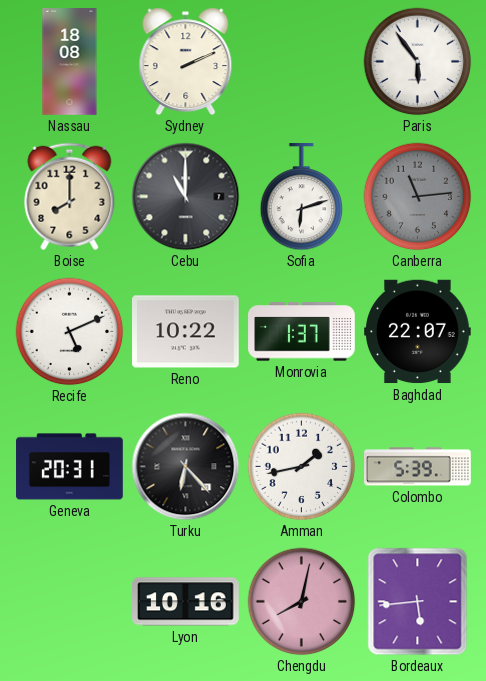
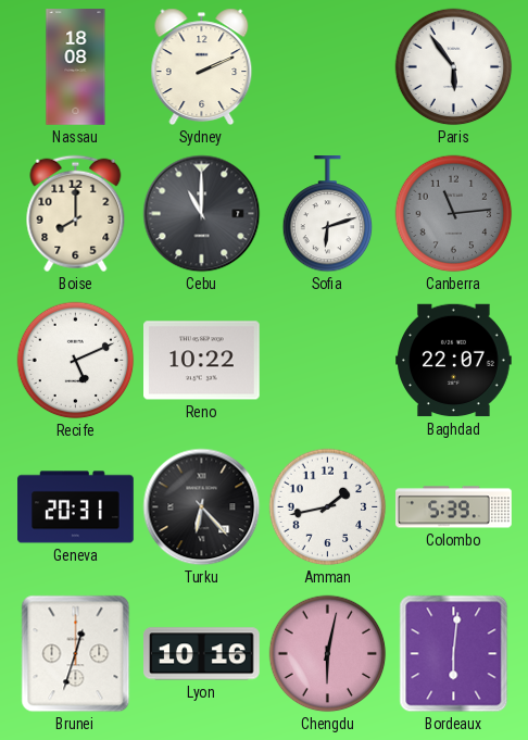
Monrovia: 1:37 -> none (302, 332)
Brunei: none -> 12:33 (76, 654)
Chengdu: 8:02 -> 6:02 (328, 654)
Bordeaux: 5:44 -> 6:01 (454, 654)
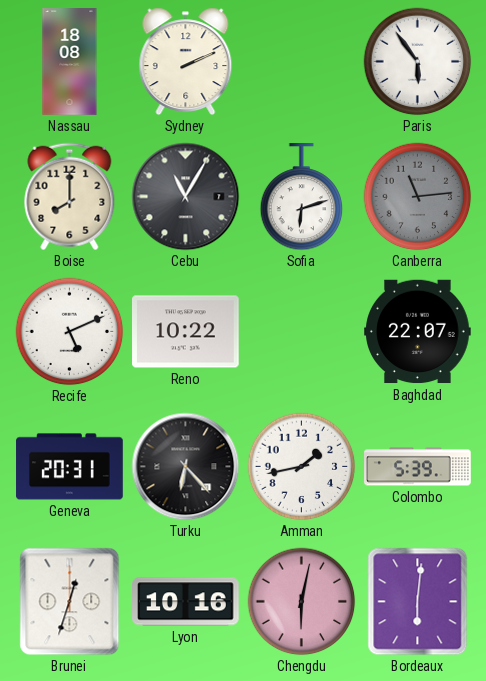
Cebu: 11:00 -> 11:05 (186, 197)
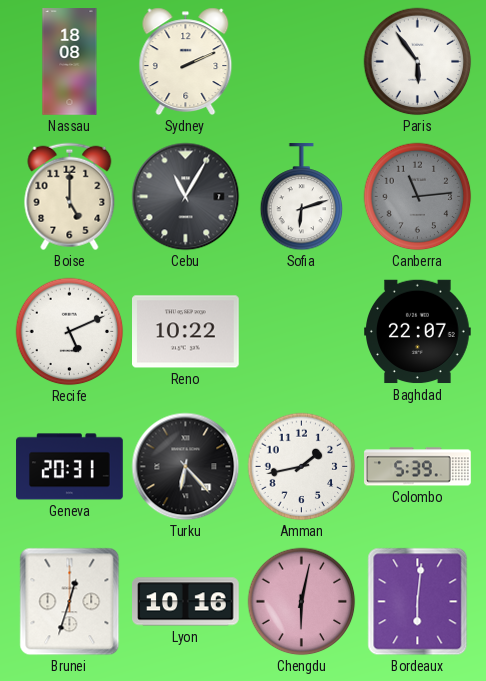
Boise: 8:00 -> 5:00 (70, 197)
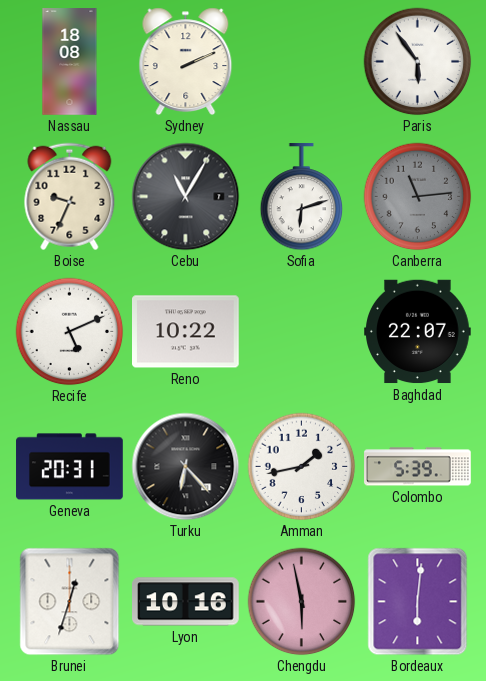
Boise: 5:00 -> 9:34 (70, 197)
Chengdu: 6:02 -> 5:58 (302, 602)
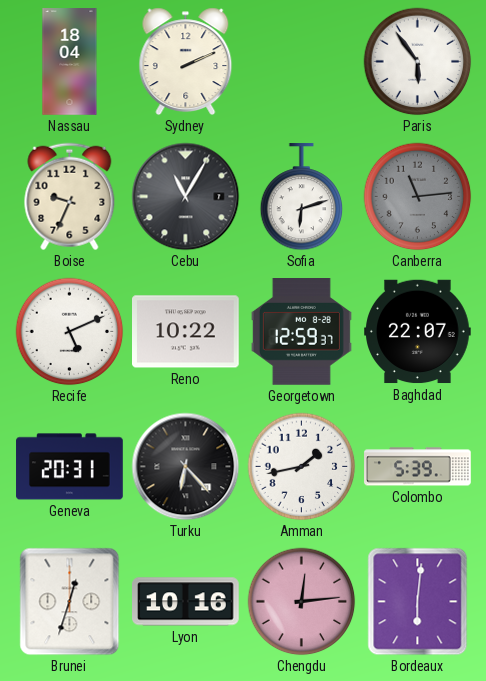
Nassau: 18:08 -> 18:04 (70, 62)
Georgetown: none -> 12:59 (301, 332)
Chengdu: 5:58 -> 12:14 (302, 602)
